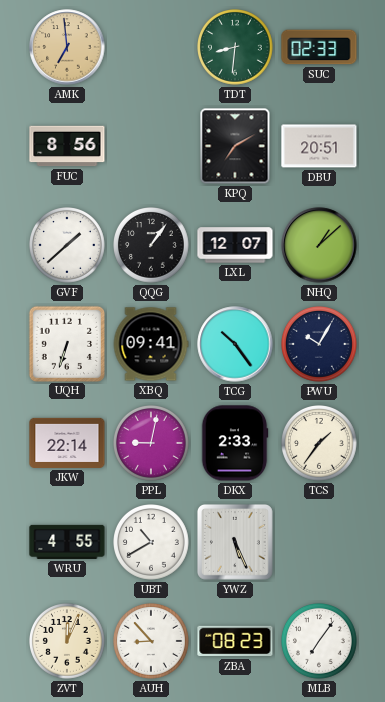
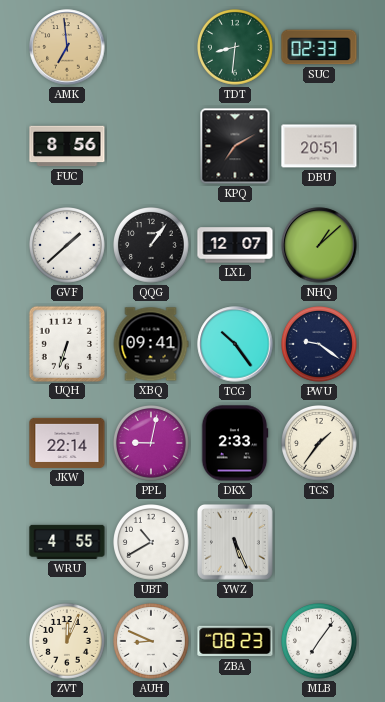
PWU: 10:05 -> 9:21 (320, 345)
AUH: 8:53 -> 8:49 (152, 642)
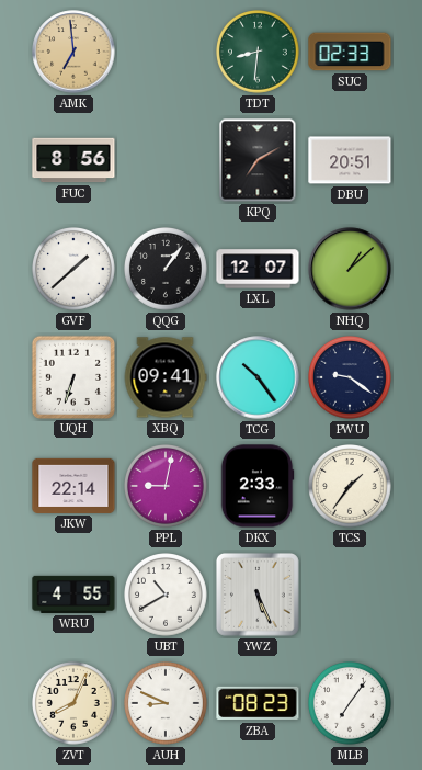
ZVT: 12:04 -> 8:04 (75, 704)
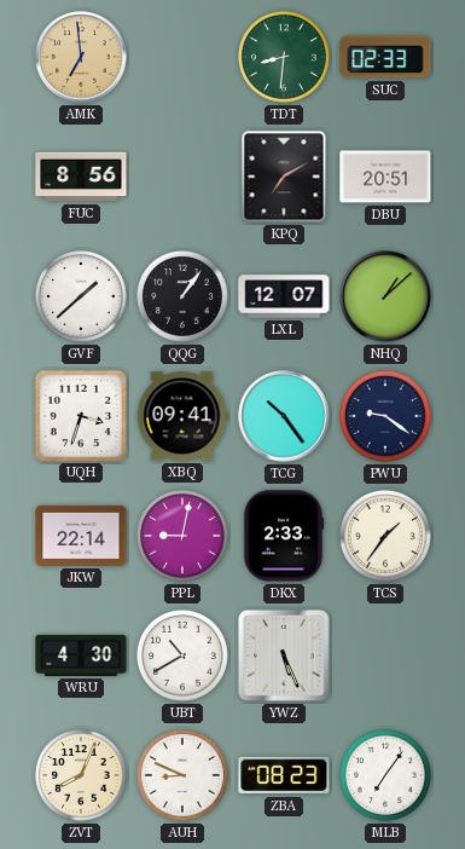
UQH: 6:33 -> 3:33 (80, 415)
WRU: 4:55 -> 4:30 (81, 655)
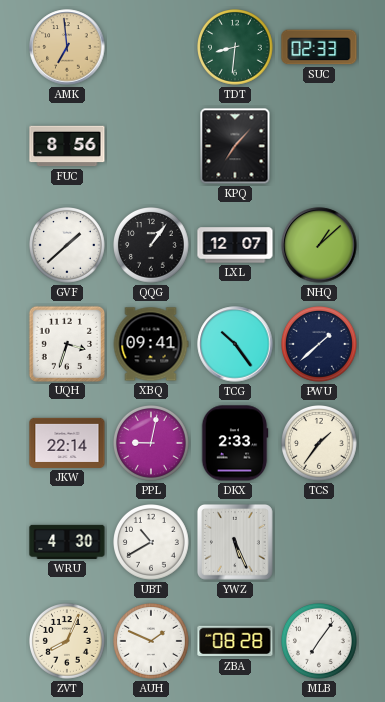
KPQ: 7:10 -> 7:07 (235, 146)
DBU: 20:51 -> none (385, 177)
PWU: 9:21 -> 1:38 (320, 345)
AUH: 8:49 -> 1:49 (152, 642)
ZBA: 08:23 -> 08:28 (235, 641)
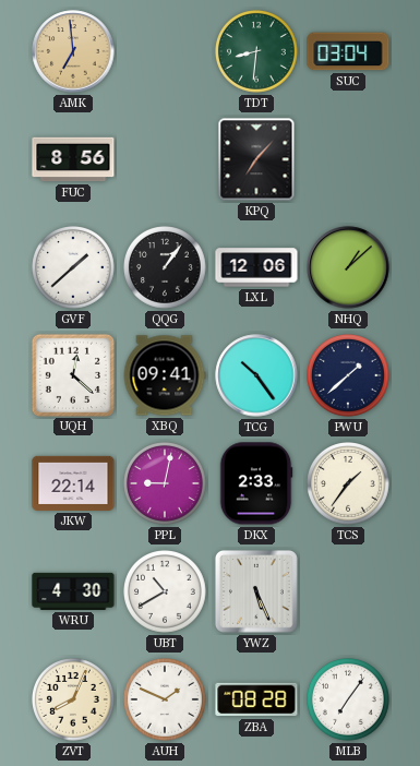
SUC: 02:33 -> 03:04 (348, 51)
LXL: 12:07 -> 12:06 (256, 267)
UQH: 3:33 -> 12:22 (72, 374)
